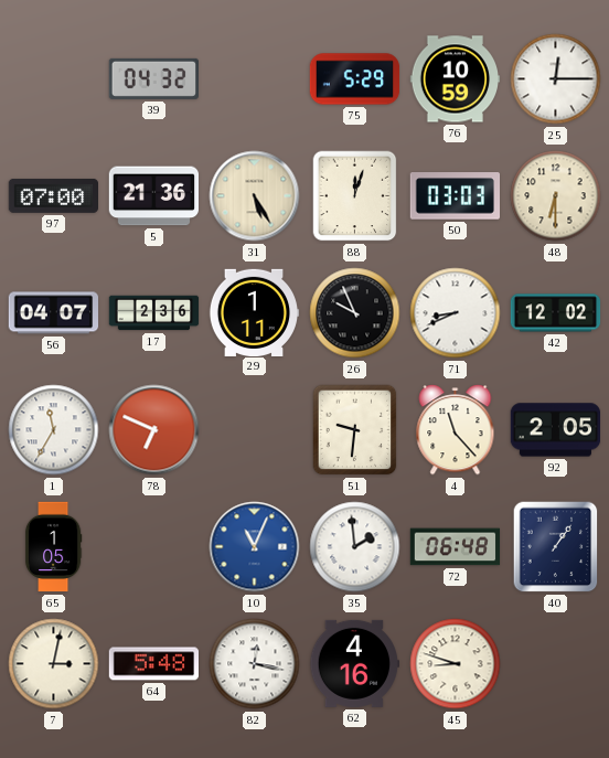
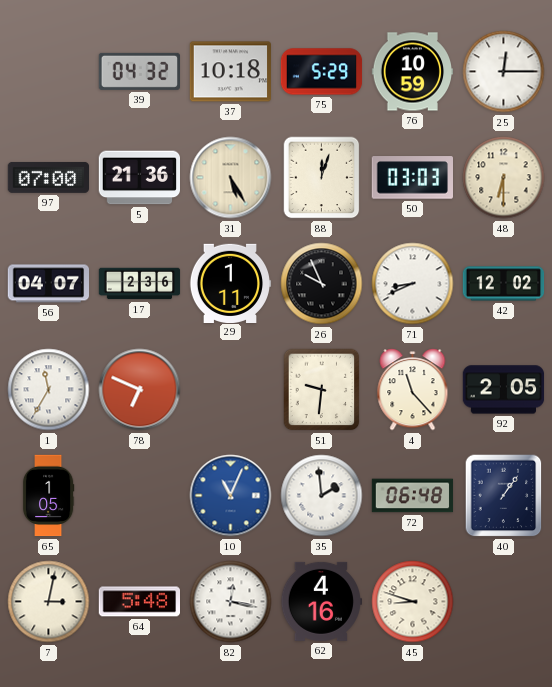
37: none -> 10:18 (230, 72)
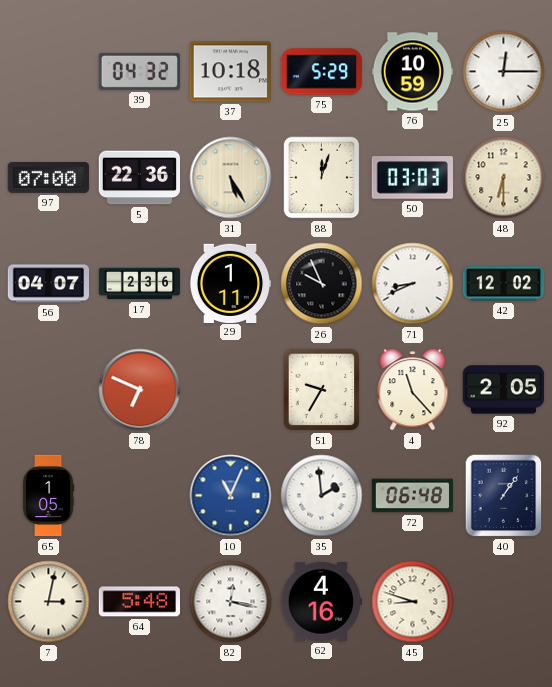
5: 21:36 -> 22:36 (139, 178)
1: 11:35 -> none (49, 390)
51: 9:31 -> 9:35 (322, 390)
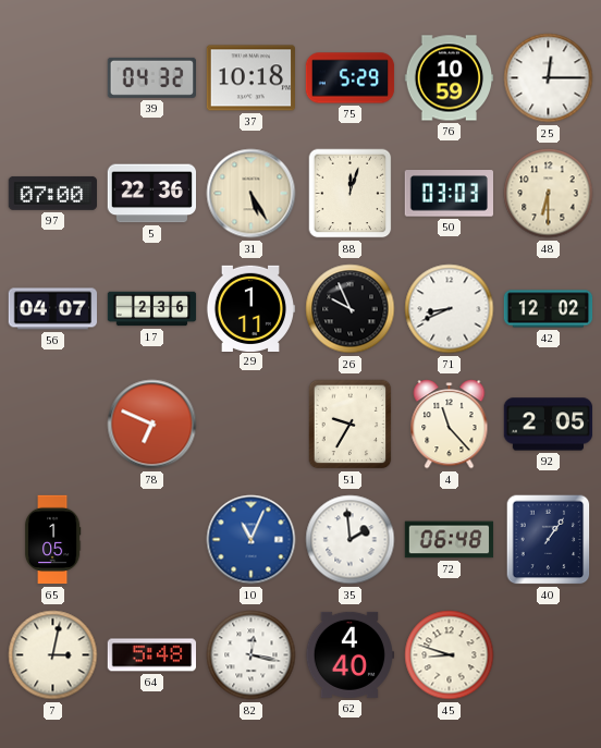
62: 4:16 -> 4:40 (349, 654)
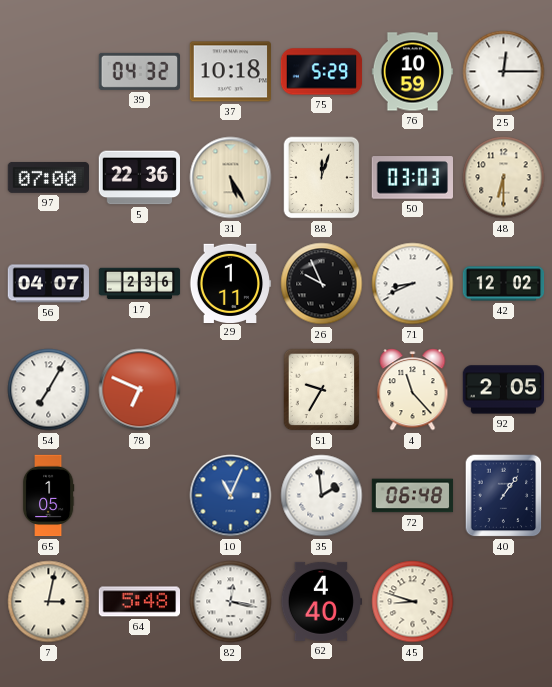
54: none -> 7:05 (49, 390)
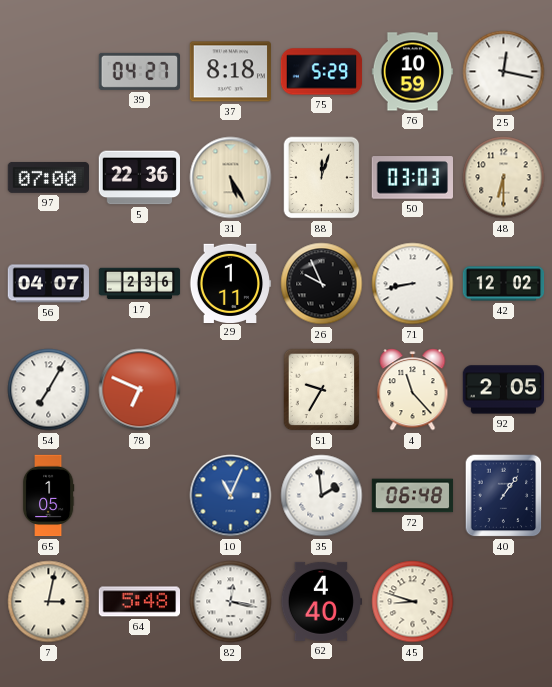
39: 04:32 -> 04:27 (139, 71)
37: 10:18 -> 8:18 (230, 72)
25: 12:15 -> 12:17 (504, 72)
71: 8:41 -> 8:43 (413, 284)
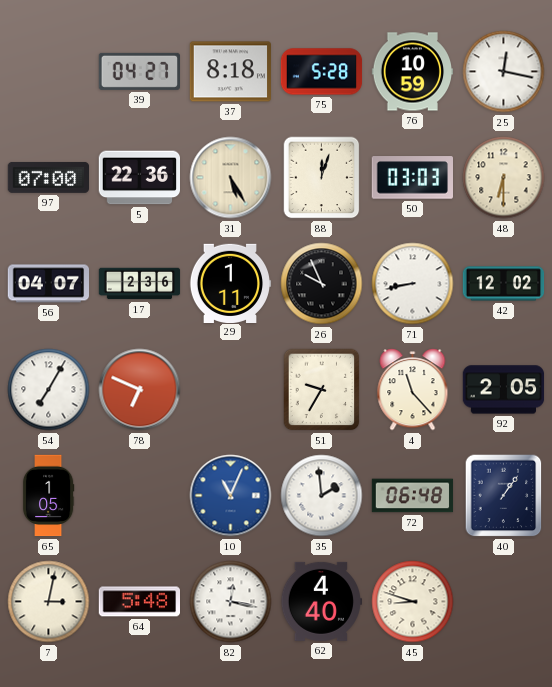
75: 5:29 -> 5:28 (322, 72)
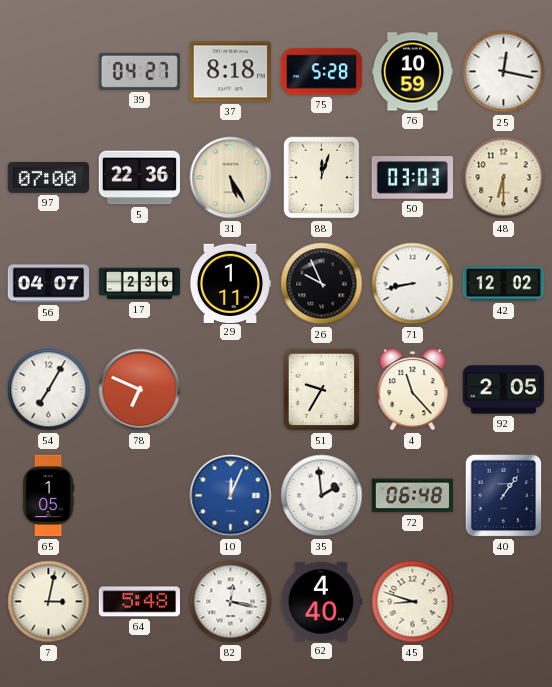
10: 11:04 -> 12:04 (231, 496)
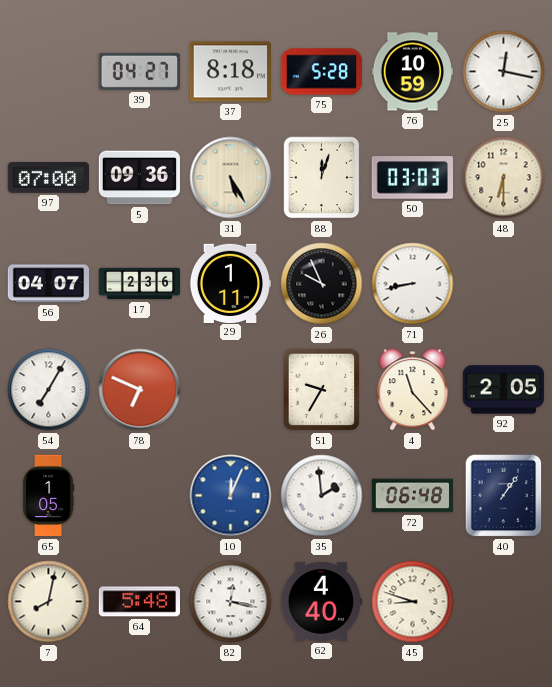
5: 22:36 -> 09:36 (139, 178)
42: 12:02 -> none (504, 284)
7: 3:02 -> 8:02 (49, 602)
